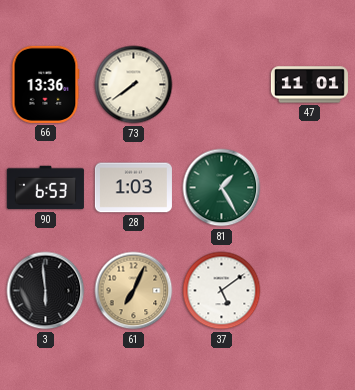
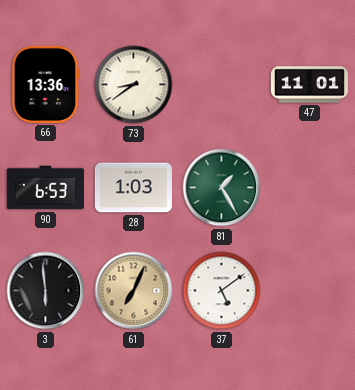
73: 7:39 -> 8:39 (134, 85)
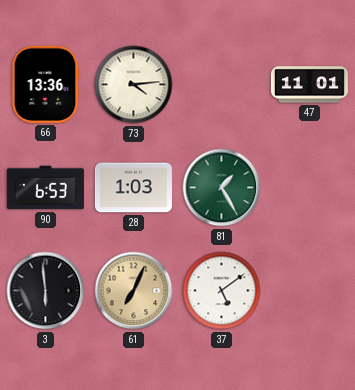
73: 8:39 -> 4:14 (134, 85)
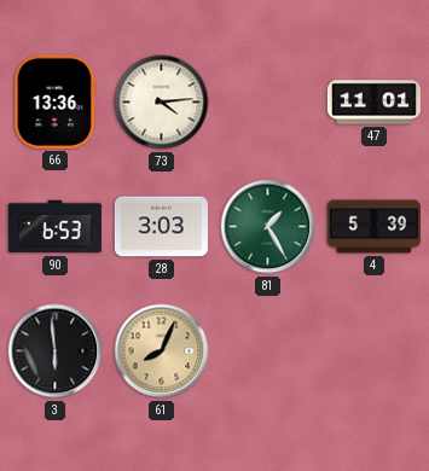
28: 1:03 -> 3:03 (161, 227)
4: none -> 5:39 (373, 227)
61: 7:04 -> 8:04 (162, 351)
37: 5:09 -> none (222, 291)
